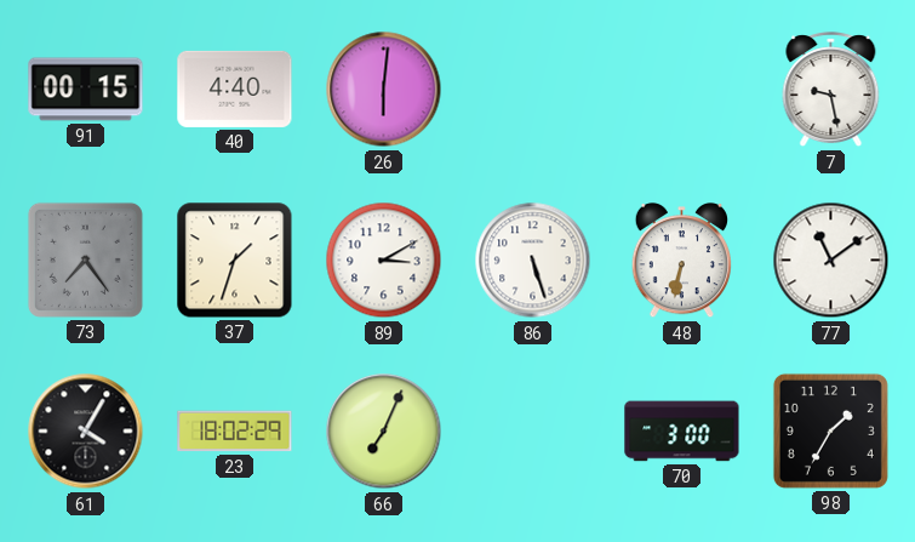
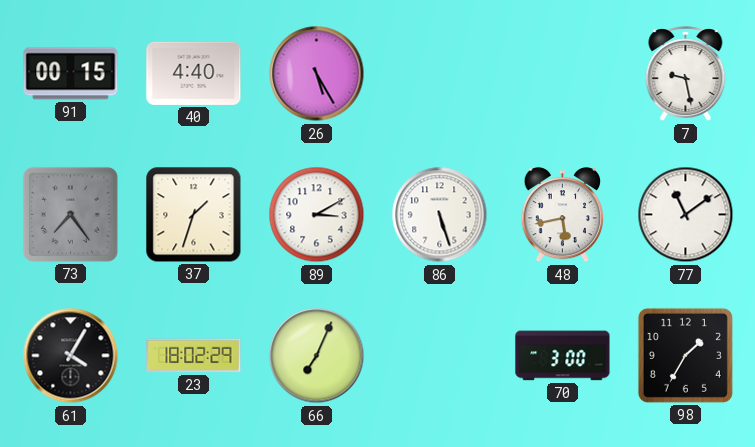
26: 6:01 -> 5:25 (317, 74)
48: 6:32 -> 5:43 (562, 216)
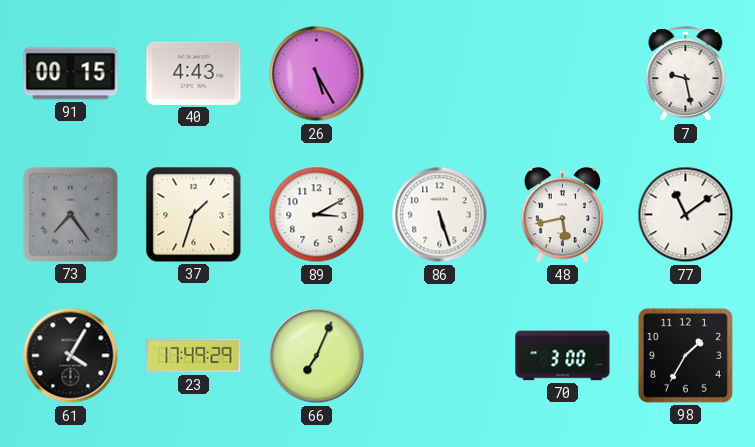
40: 4:40 -> 4:43 (194, 73)
23: 18:02 -> 17:49 (194, 356)
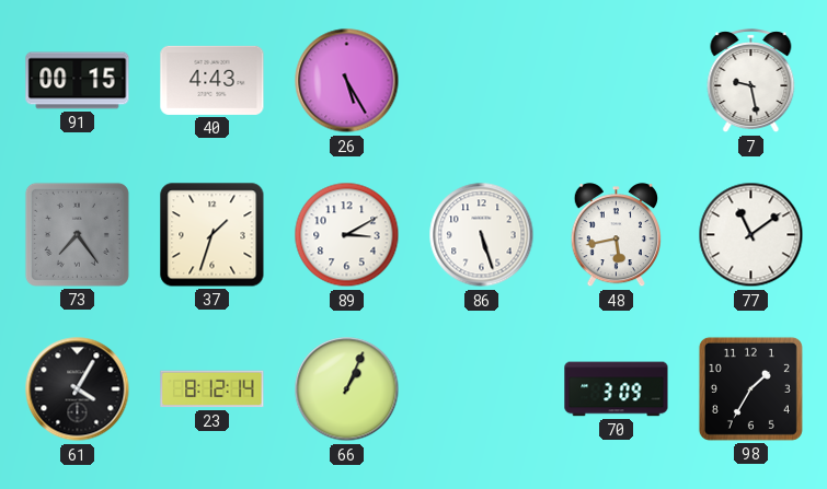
23: 17:49 -> 8:12 (213, 389)
66: 7:04 -> 1:04 (347, 389)
70: 3:00 -> 3:09 (617, 389)
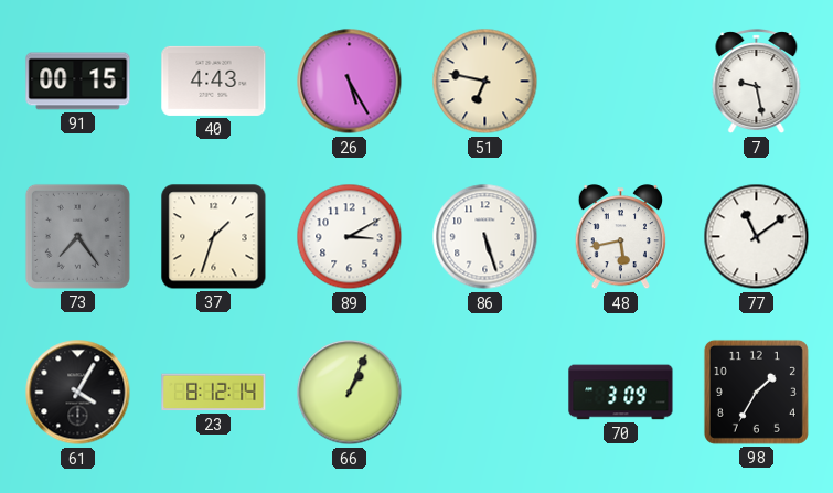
51: none -> 6:47 (485, 82)
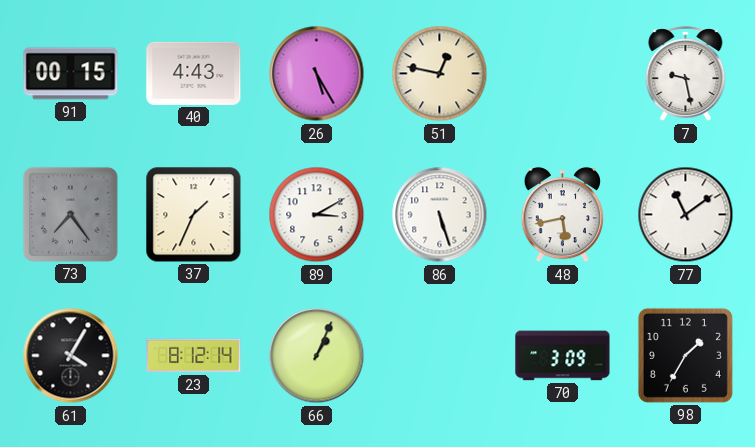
51: 6:47 -> 12:47 (440, 74)
37: 1:33 -> 1:34 (194, 215)
